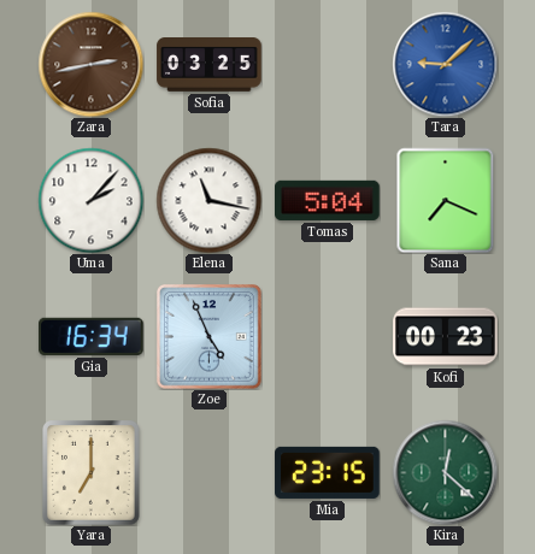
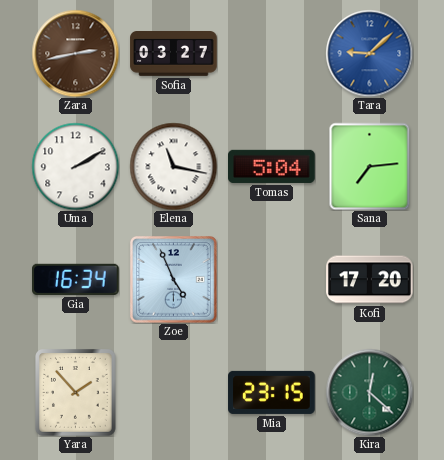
Sofia: 03:25 -> 03:27 (174, 54)
Uma: 2:07 -> 2:10 (75, 166)
Sana: 7:19 -> 7:14 (370, 166)
Kofi: 00:23 -> 17:20 (370, 280)
Yara: 7:00 -> 1:53 (76, 393)
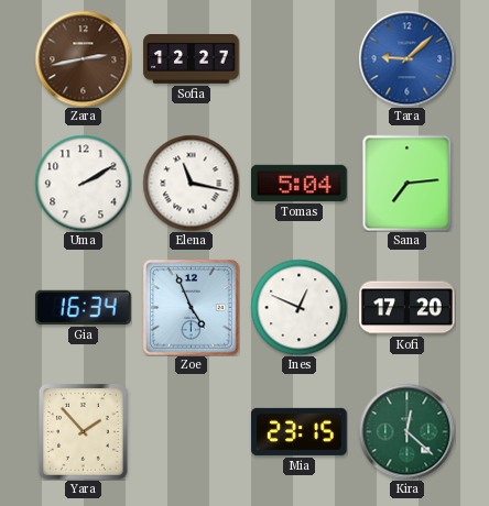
Sofia: 03:27 -> 12:27 (192, 59)
Ines: none -> 12:49 (298, 307)
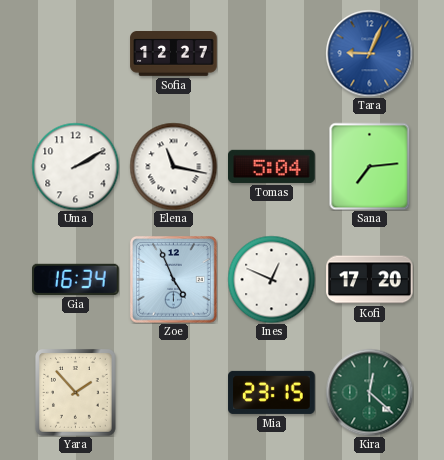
Zara: 2:43 -> none (83, 58)
Tara: 9:08 -> 9:04 (369, 53)
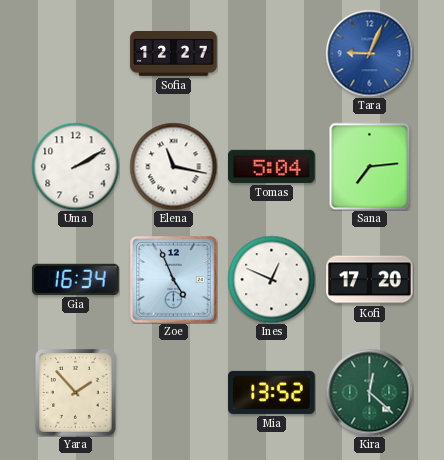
Mia: 23:15 -> 13:52 (272, 392)
